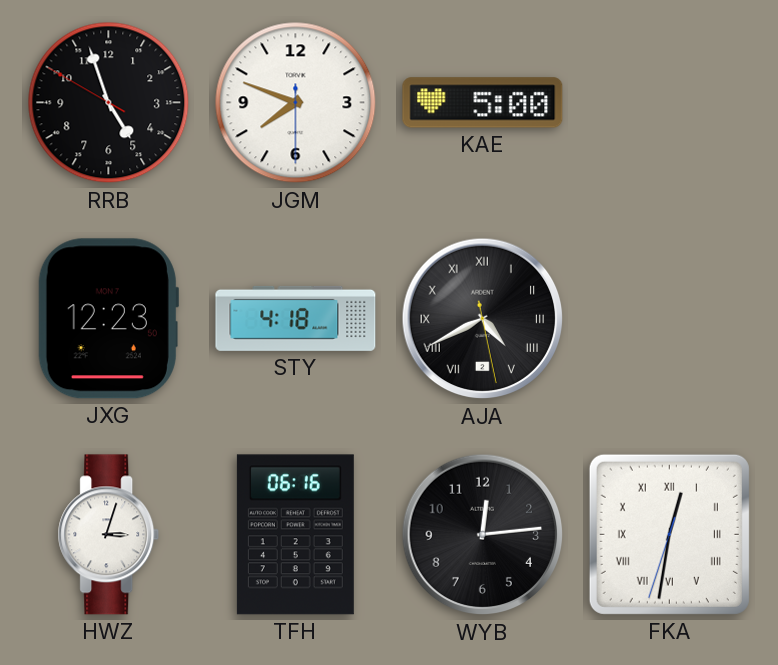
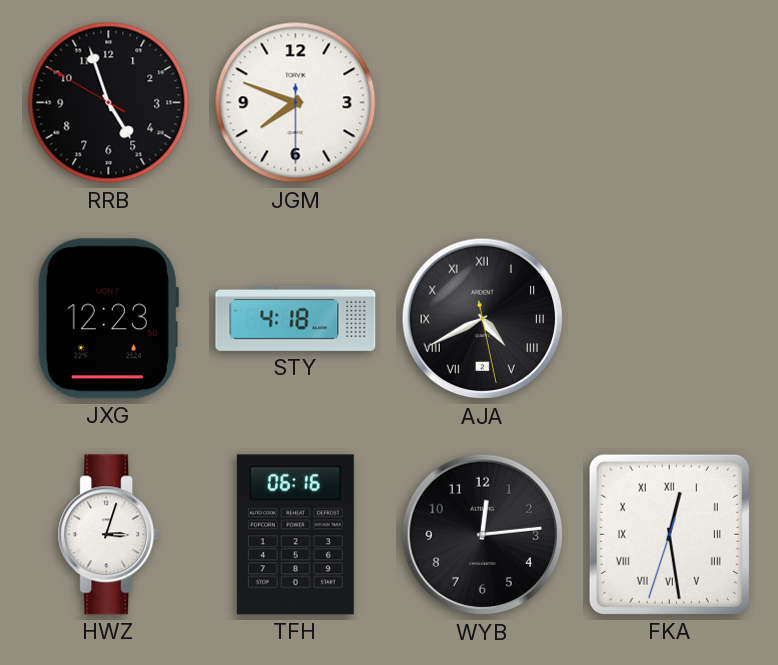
KAE: 5:00 -> none (483, 103)
FKA: 12:31 -> 12:28 (669, 534)
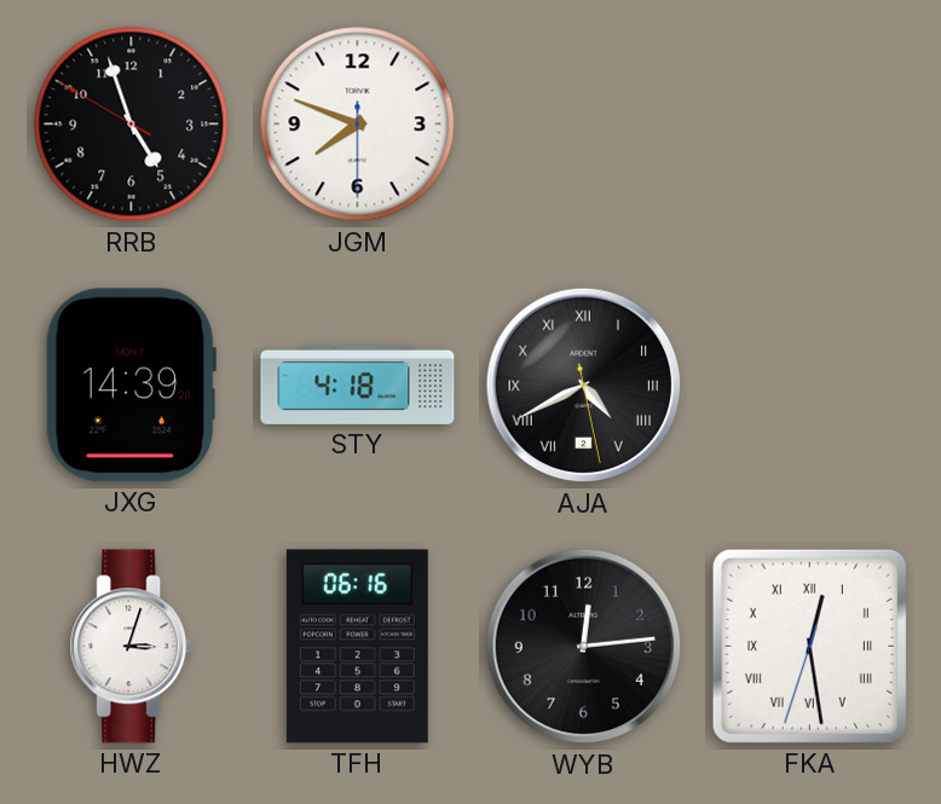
JXG: 12:23 -> 14:39 (131, 386)
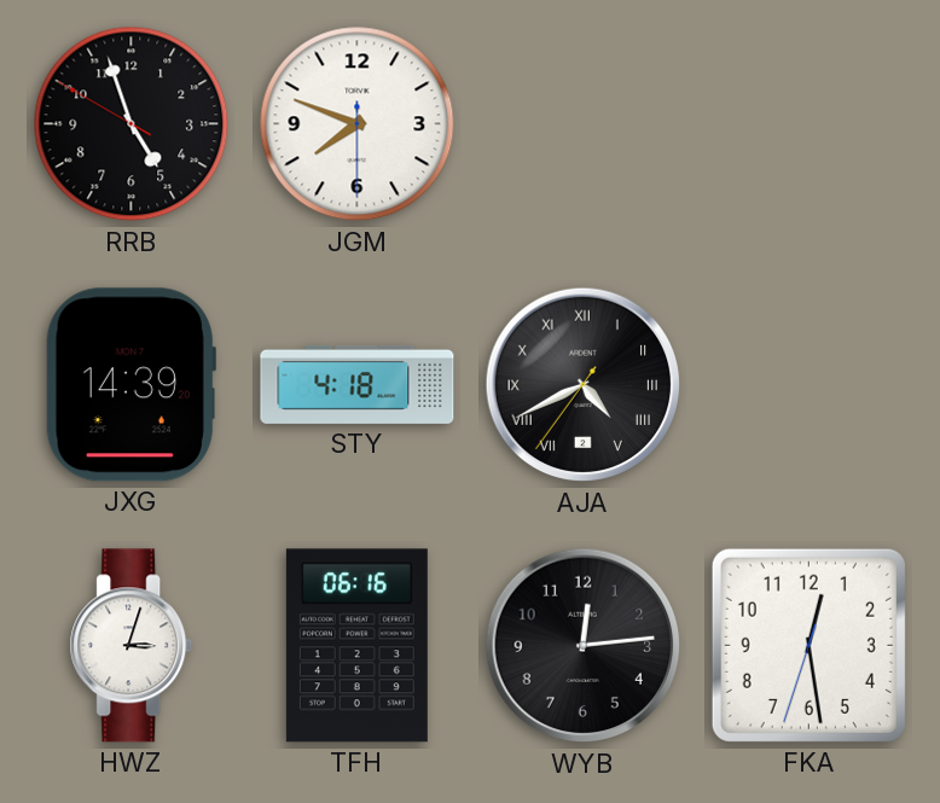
AJA: 4:40:28 -> 4:40:36 (584, 385)
FKA numerals: Roman -> Arabic (808, 645)
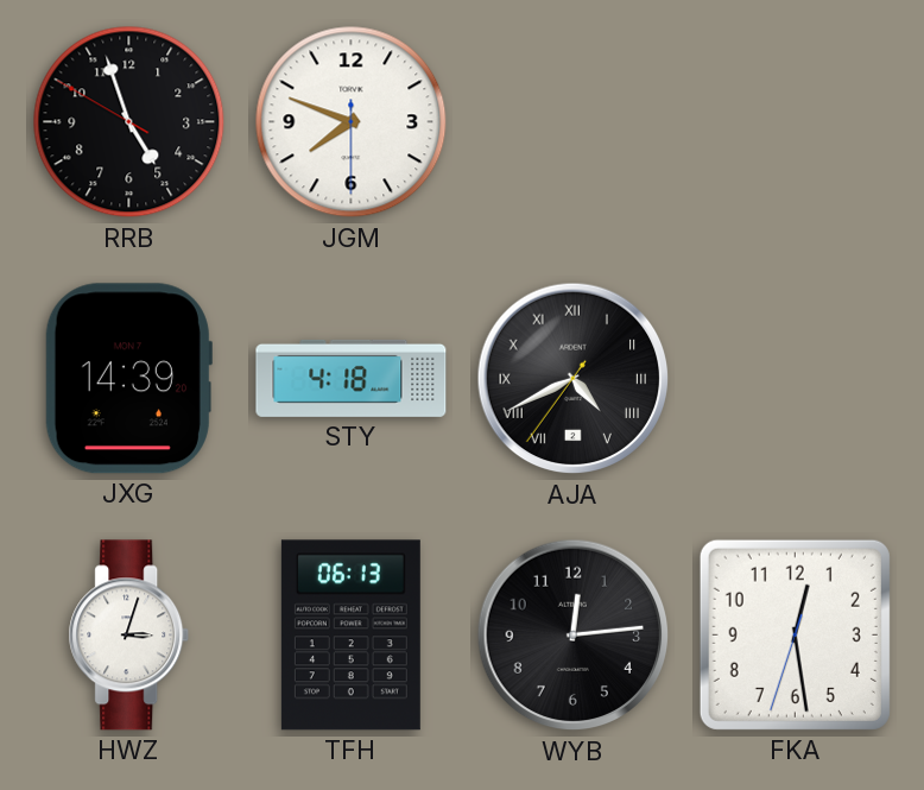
TFH: 06:16 -> 06:13 (350, 636)
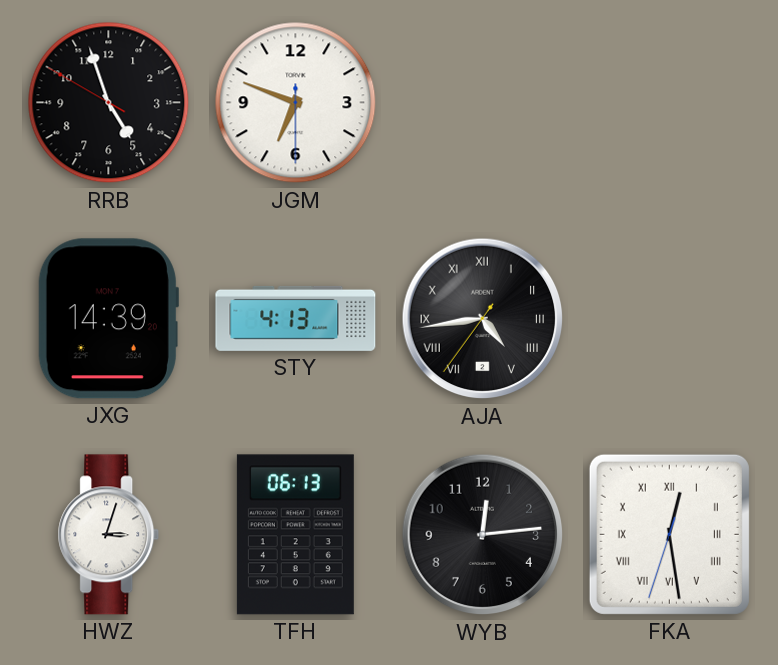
JGM: 7:48 -> 6:48 (296, 103)
STY: 4:18 -> 4:13 (296, 318)
AJA: 4:40 -> 4:43 (483, 319)
FKA numerals: Arabic -> Roman (669, 534)
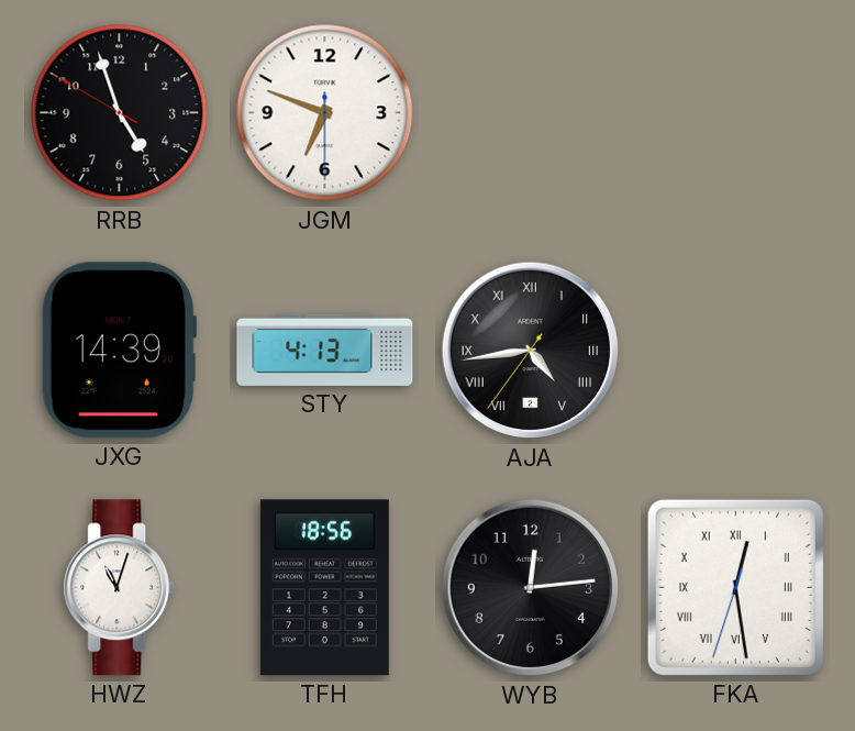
HWZ: 3:03 -> 11:03 (120, 588)
TFH: 06:13 -> 18:56 (324, 588)
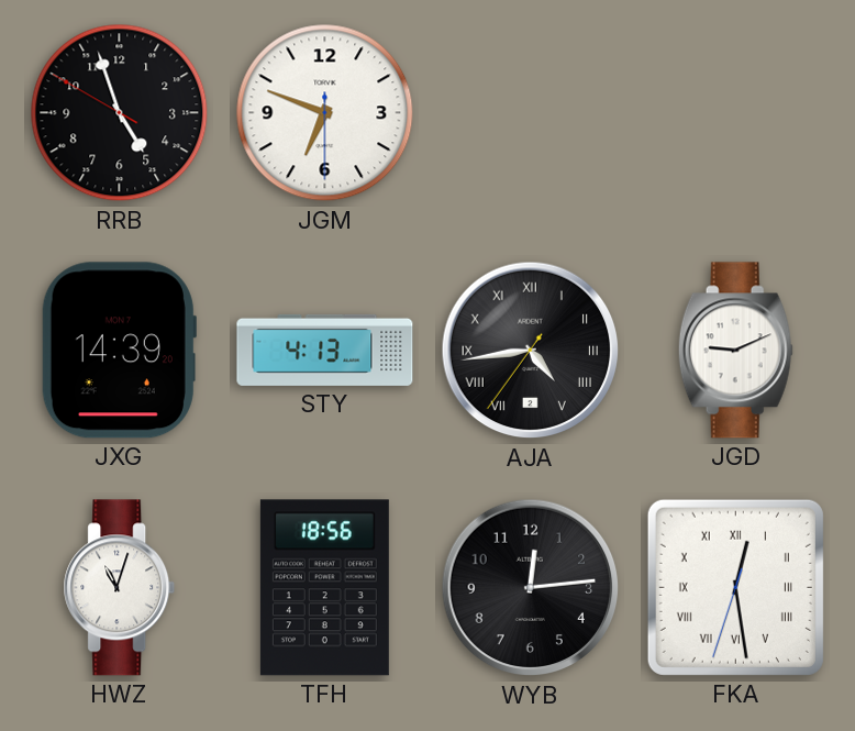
JGD: none -> 9:11 (735, 351)
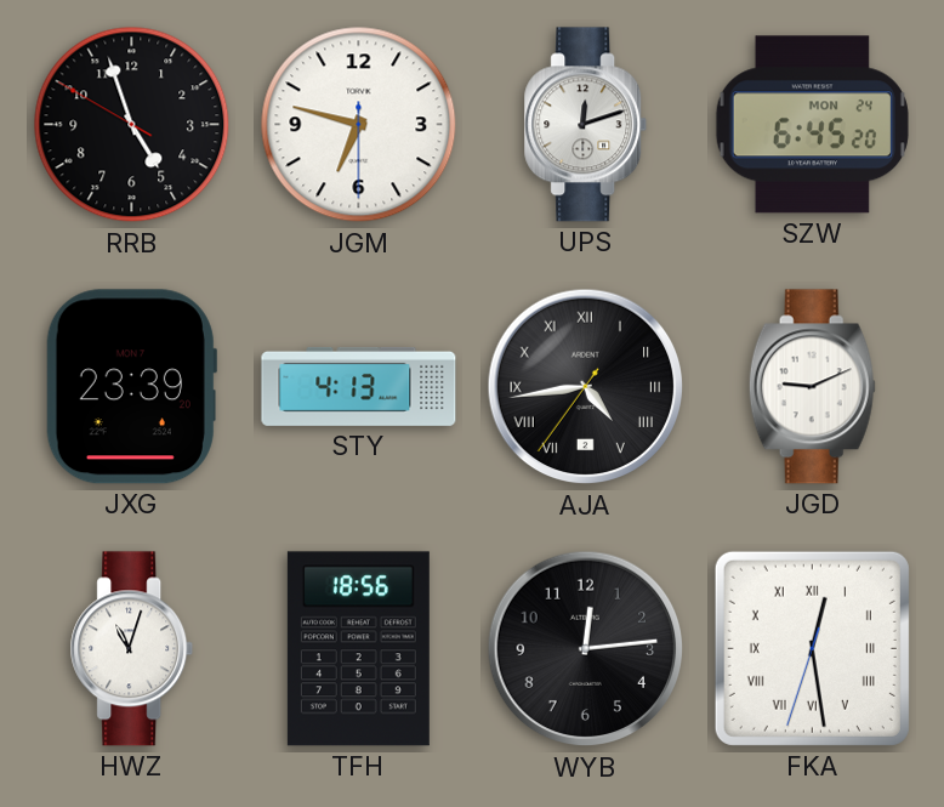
JGM: 6:48 -> 6:47 (359, 125)
UPS: none -> 12:12 (586, 125)
SZW: none -> 6:45 (812, 125)
JXG: 14:39 -> 23:39 (131, 387)
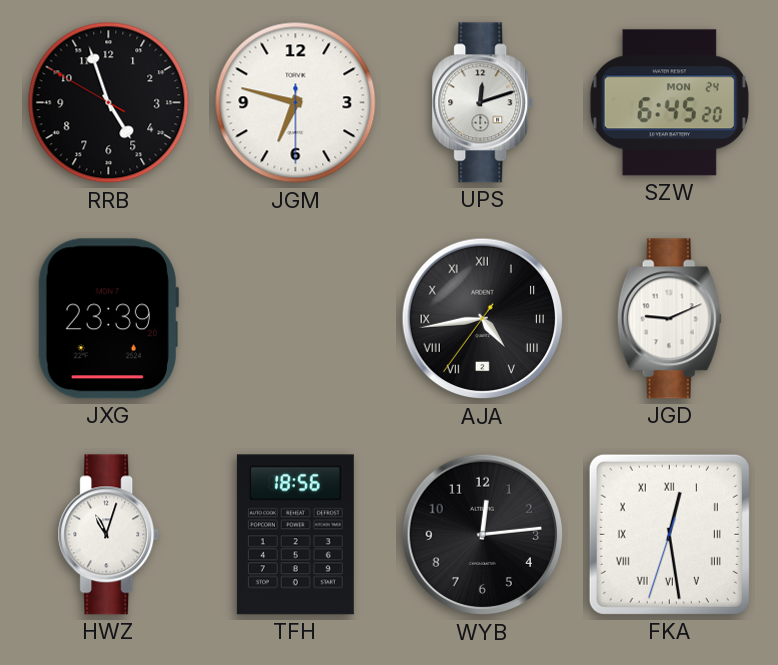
STY: 4:13 -> none (359, 386)
